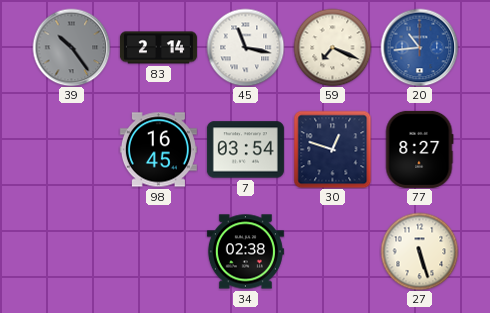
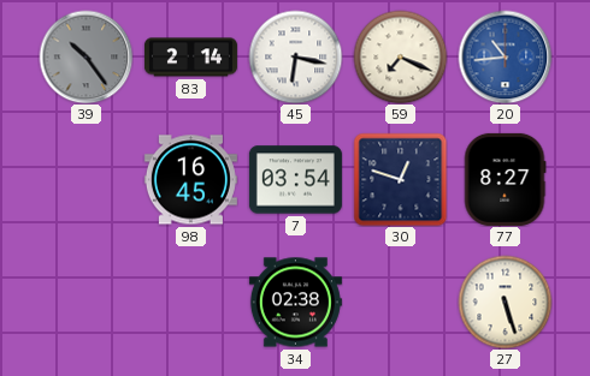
45: 11:17 -> 6:17 (295, 56)
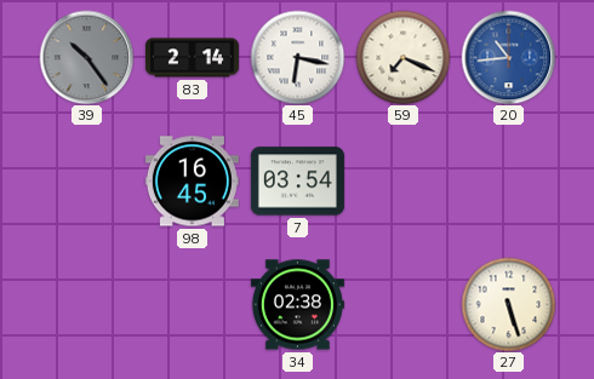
30: 12:48 -> none (400, 179)
77: 8:27 -> none (505, 179)
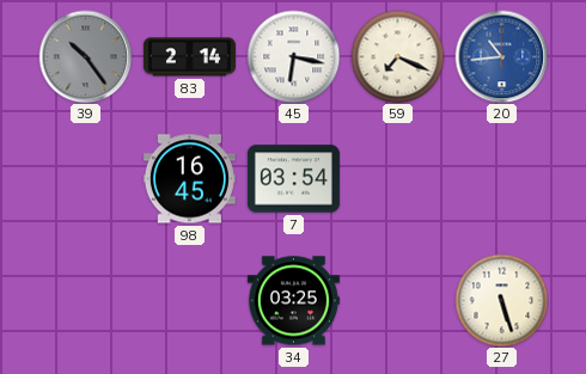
34: 02:38 -> 03:25 (293, 301)
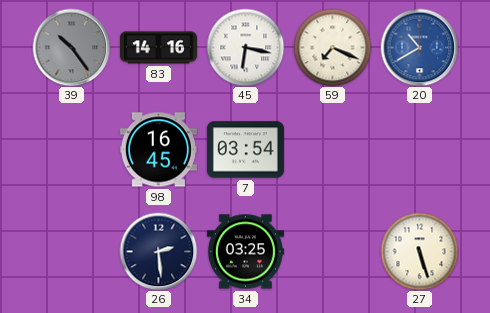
83: 2:14 -> 14:16 (158, 48)
20: 10:44 -> 10:40 (419, 47)
26: none -> 2:29 (158, 251)
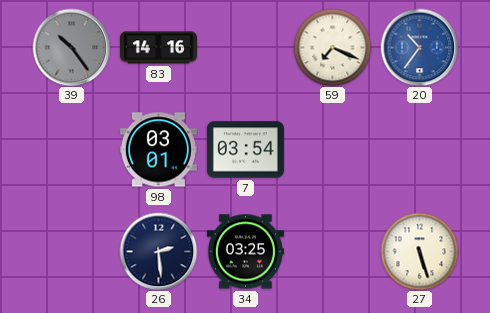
45: 6:17 -> none (245, 47)
20: 10:40 -> 10:36 (419, 47)
98: 16:45 -> 03:01 (158, 150)
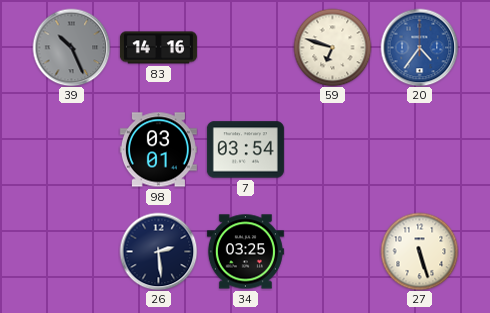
39: 10:24 -> 10:26 (71, 47)
59: 7:19 -> 6:48 (332, 47)
20: 10:36 -> 4:36 (419, 47)
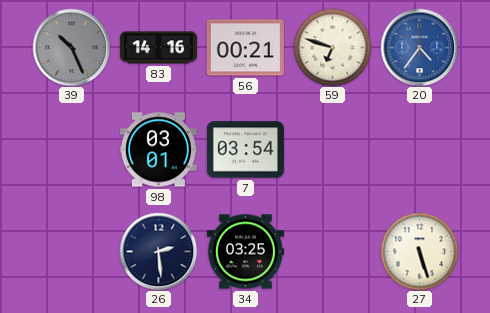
56: none -> 00:21 (245, 48)
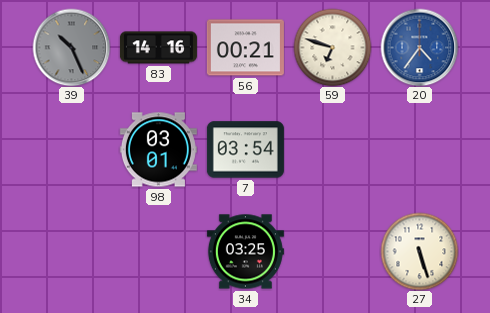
26: 2:29 -> none (158, 251)
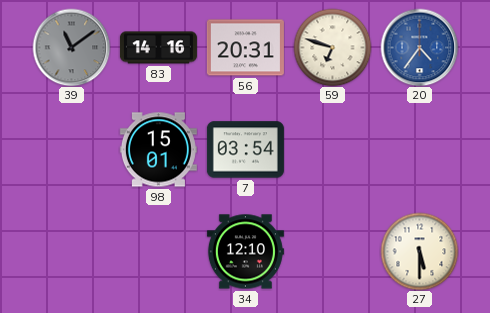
39: 10:26 -> 11:09 (71, 47)
56: 00:21 -> 20:31 (245, 48)
98: 03:01 -> 15:01 (158, 150)
34: 03:25 -> 12:10 (245, 252)
27: 5:27 -> 5:30 (419, 251)
